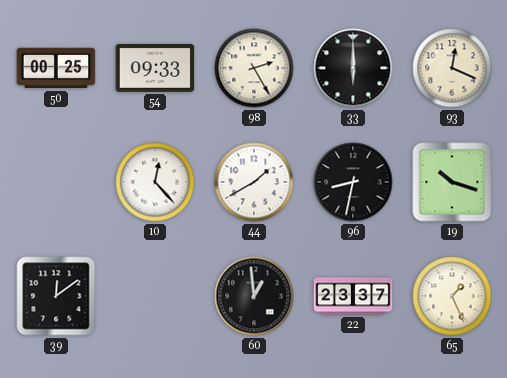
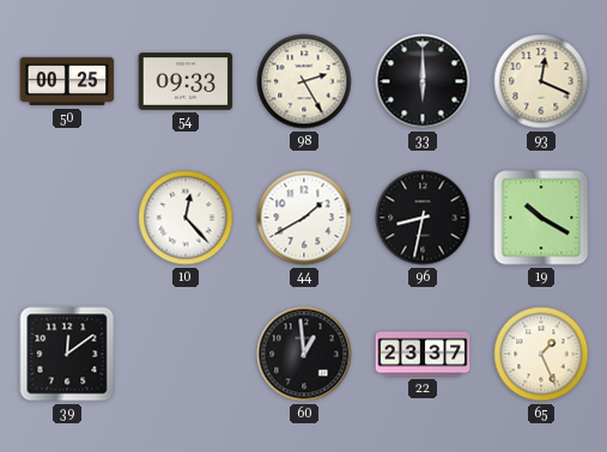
19: 10:18 -> 10:20 (541, 218)
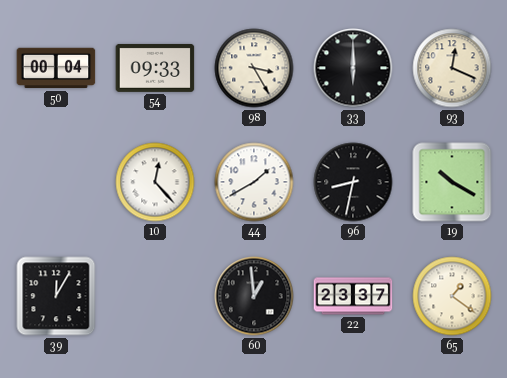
50: 00:25 -> 00:04 (56, 68)
98: 2:25 -> 3:25 (254, 68)
39: 12:09 -> 12:05 (56, 296)
65: 1:26 -> 1:21 (452, 296)
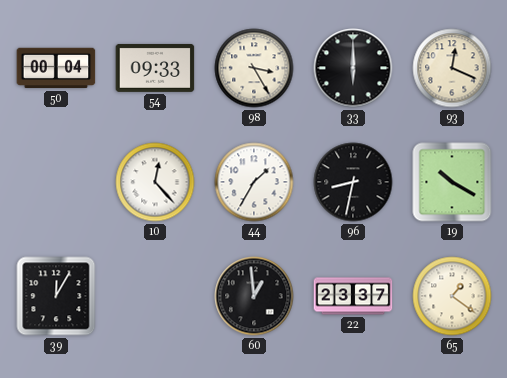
44: 1:40 -> 1:35 (254, 182)
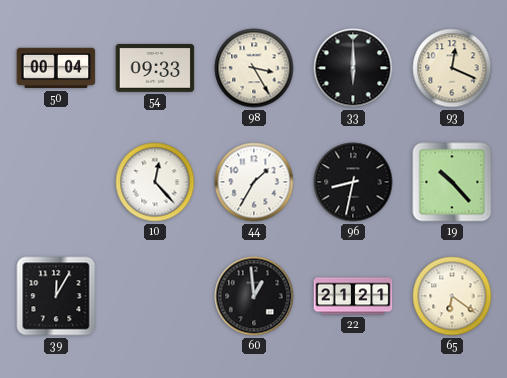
19: 10:20 -> 10:23 (452, 182)
22: 23:37 -> 21:21 (353, 296)
65: 1:21 -> 6:21 (452, 296)
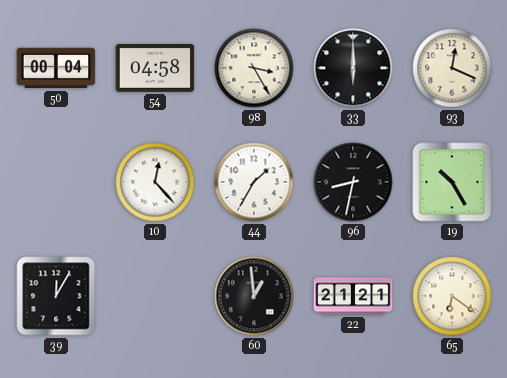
54: 09:33 -> 04:58 (155, 68)
19: 10:23 -> 10:25 (452, 182)
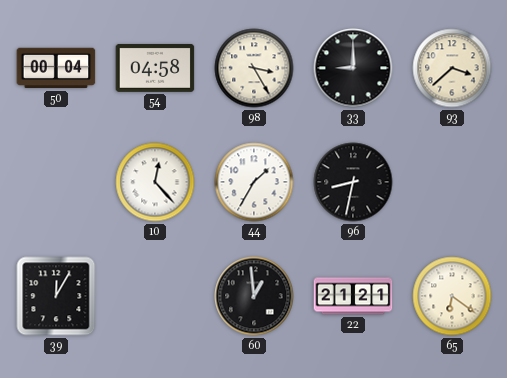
33: 6:00 -> 9:00 (353, 68)
93: 12:19 -> 3:38 (452, 68)
19: 10:25 -> none (452, 182)
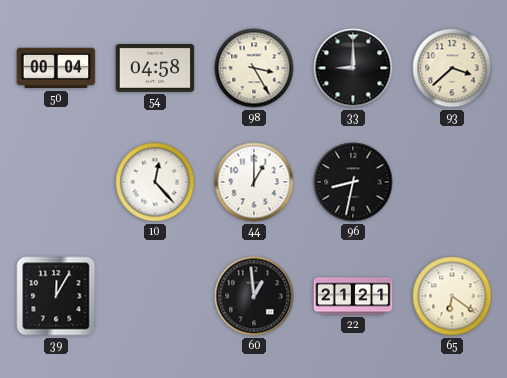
44: 1:35 -> 1:00 (254, 182)
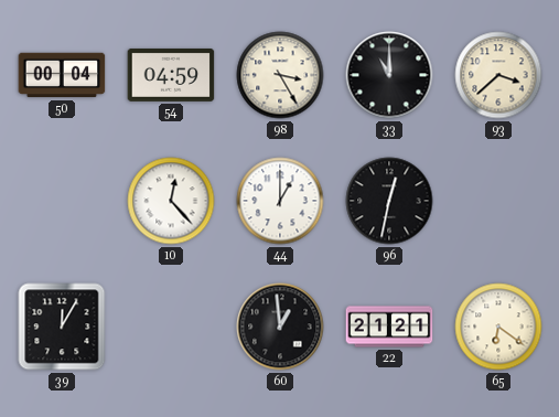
54: 04:58 -> 04:59 (171, 75)
33: 9:00 -> 11:00 (389, 75)
96: 8:32 -> 12:32 (389, 201)
